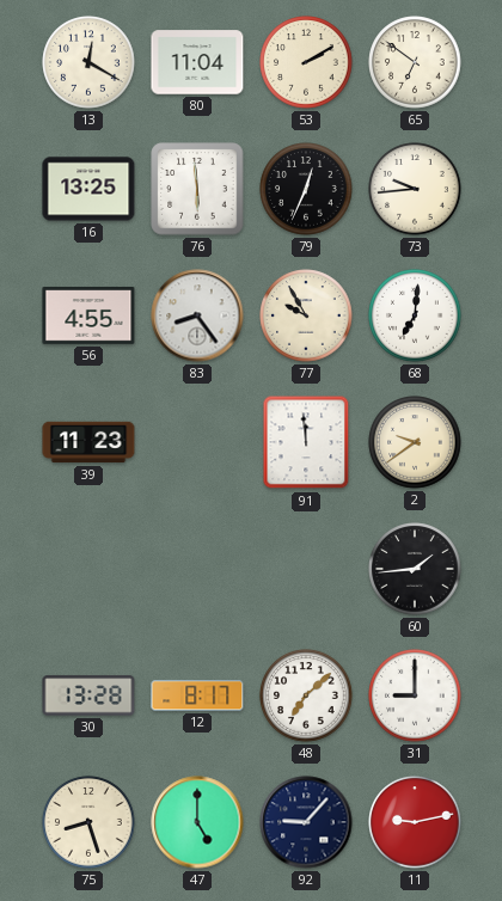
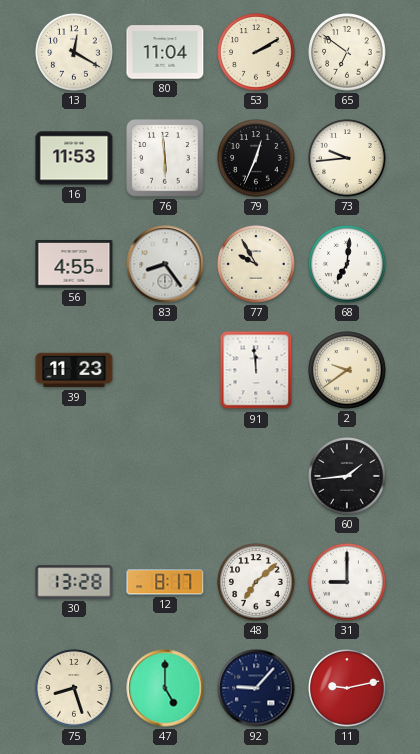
16: 13:25 -> 11:53 (74, 158)
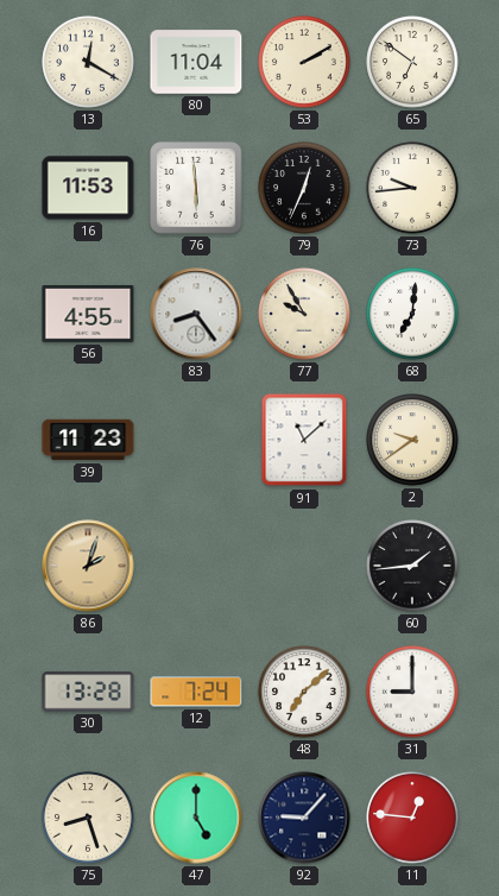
91: 11:59 -> 11:08 (304, 440)
86: none -> 2:03 (88, 566)
12: 8:17 -> 7:24 (196, 692)
11: 9:13 -> 12:46 (412, 818)
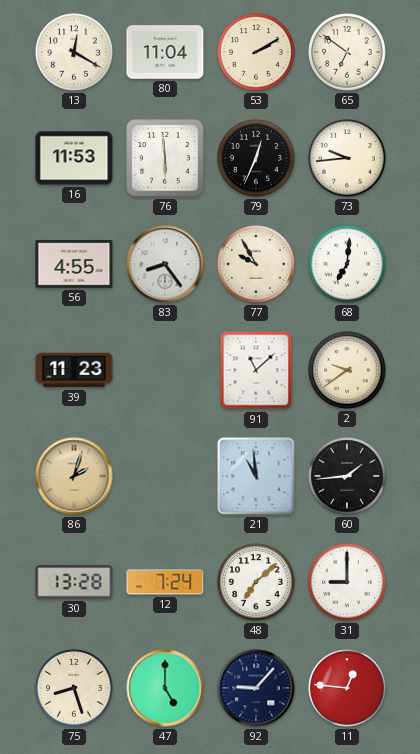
21: none -> 10:59 (256, 476)
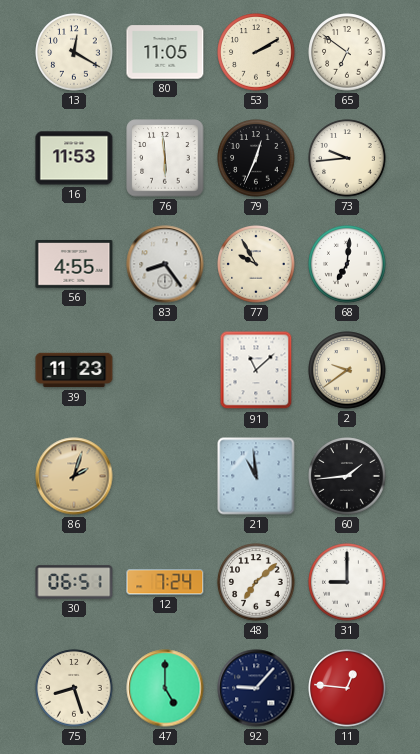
80: 11:04 -> 11:05 (165, 52)
30: 13:28 -> 06:51 (74, 582)
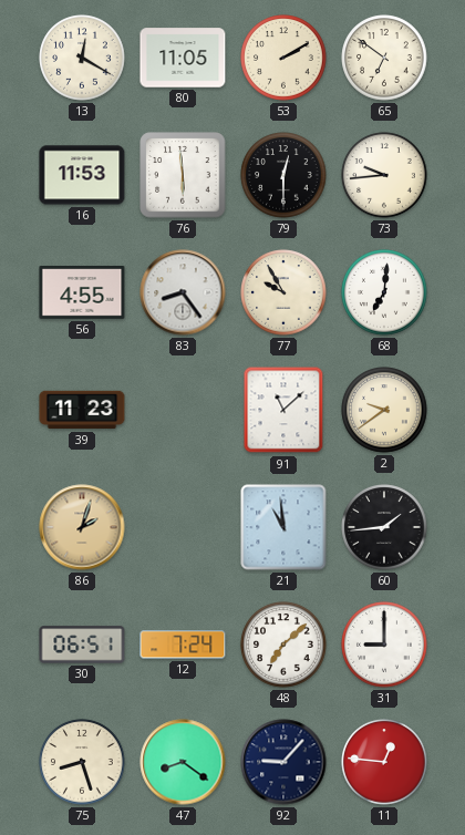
79: 12:34 -> 12:30 (283, 175)
47: 5:00 -> 8:21 (183, 762)
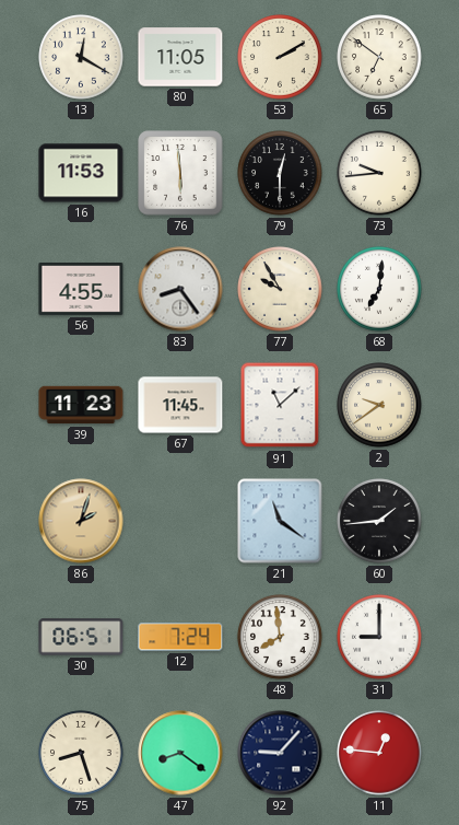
67: none -> 11:45 (180, 405)
21: 10:59 -> 11:21 (280, 521)
48: 7:08 -> 7:59 (280, 637)
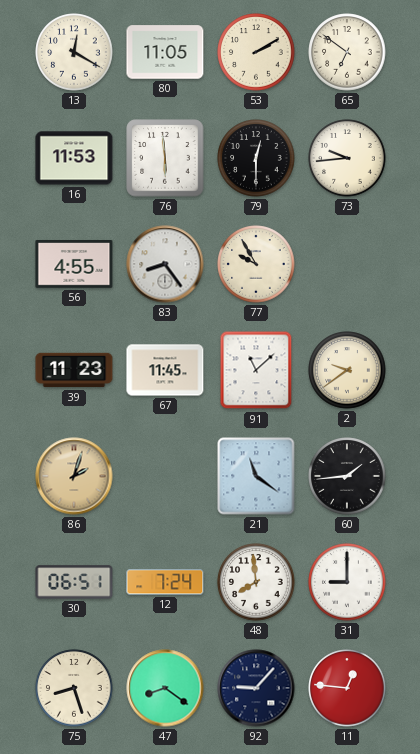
68: 7:01 -> none (379, 289)
